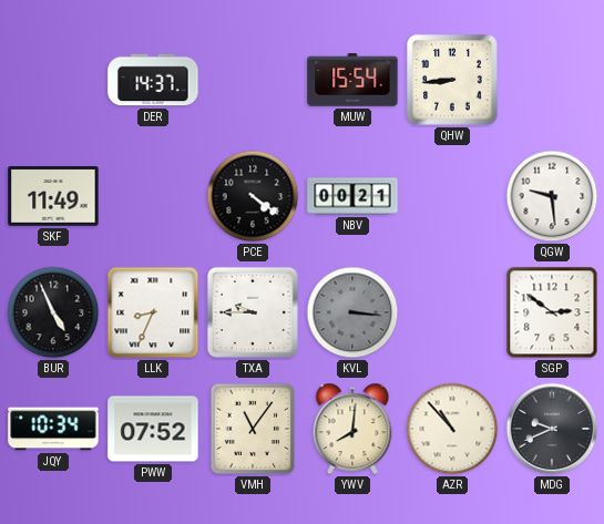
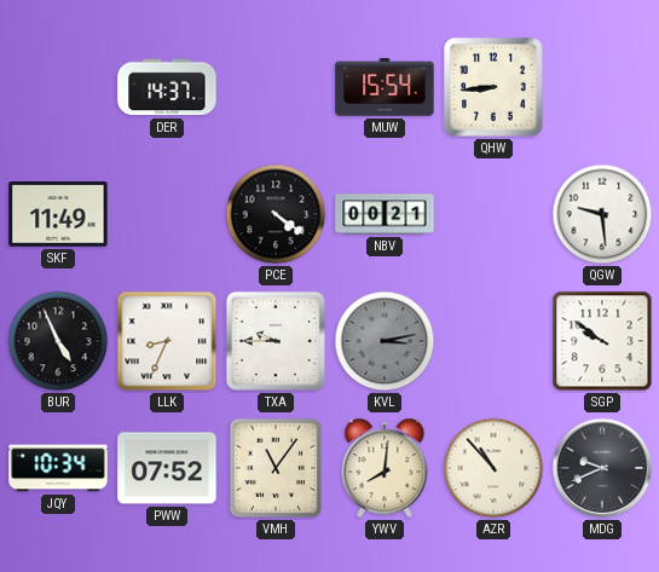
KVL: 3:16 -> 3:13 (385, 341)
SGP: 2:51 -> 9:51 (602, 341)
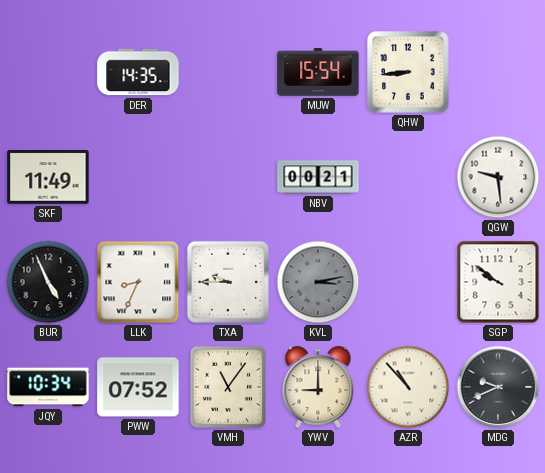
DER: 14:37 -> 14:35 (138, 72)
PCE: 4:21 -> none (276, 214)
YWV: 8:01 -> 9:00 (318, 387)
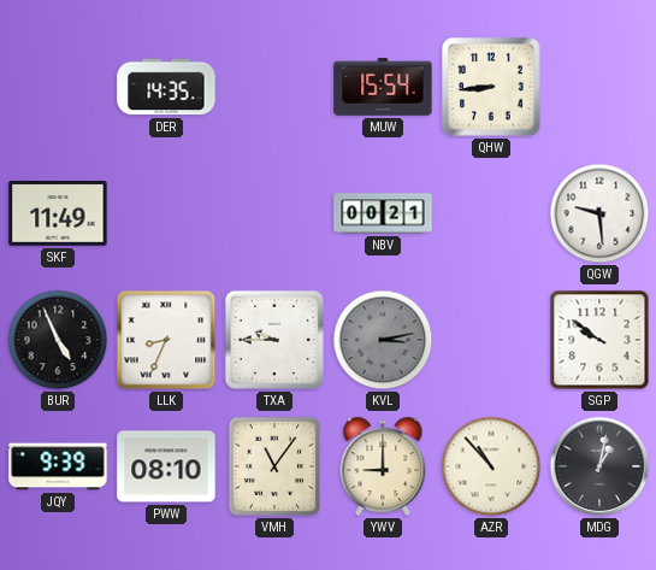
JQY: 10:34 -> 9:39 (58, 466)
PWW: 07:52 -> 08:10 (166, 466)
MDG: 9:41 -> 1:02 (599, 466)
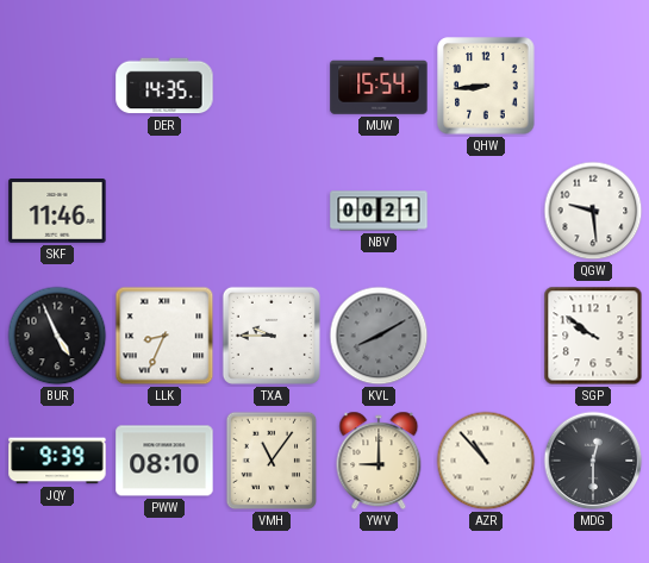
SKF: 11:49 -> 11:46 (57, 212)
KVL: 3:13 -> 8:10 (379, 336)
MDG: 1:02 -> 12:30 (593, 461)
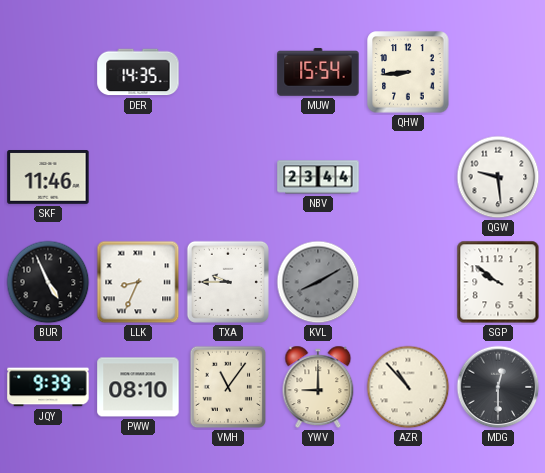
NBV: 00:21 -> 23:44 (318, 177)
